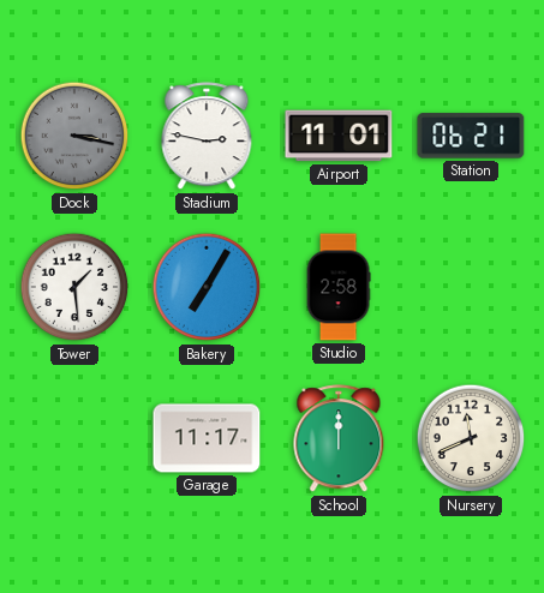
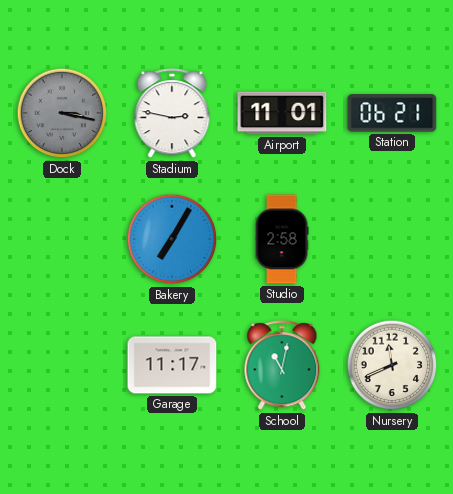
Tower: 1:29 -> none (74, 287)
School: 12:00 -> 11:02 (282, 366)
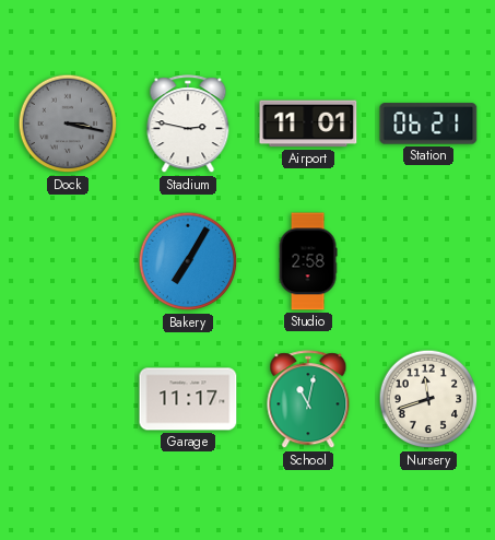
Nursery: 11:41 -> 11:42 (428, 399)
